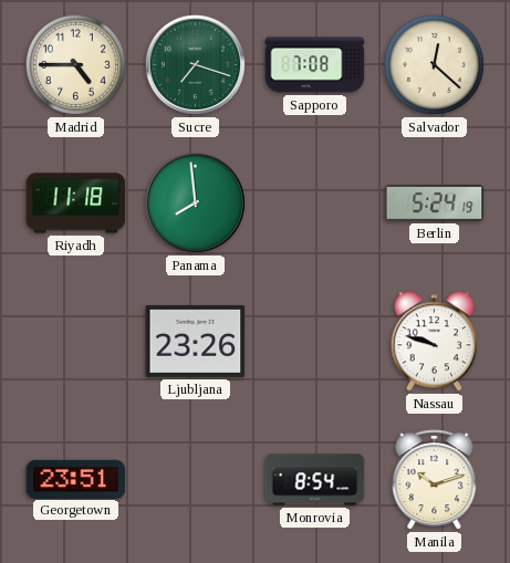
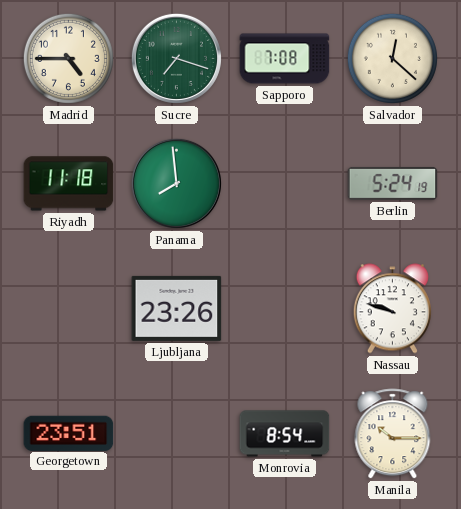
Manila: 10:12 -> 10:15 (393, 434)
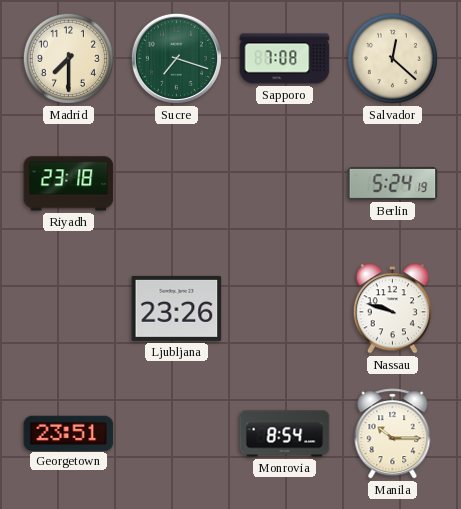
Madrid: 4:45 -> 7:30 (68, 58)
Riyadh: 11:18 -> 23:18 (69, 184)
Panama: 7:59 -> none (176, 183)
